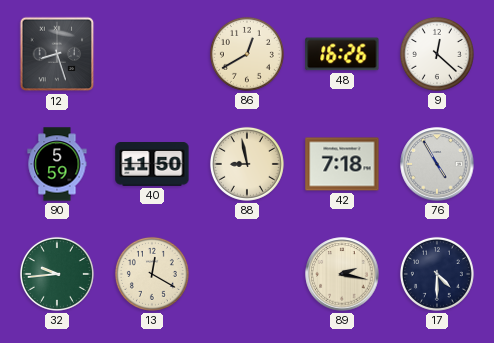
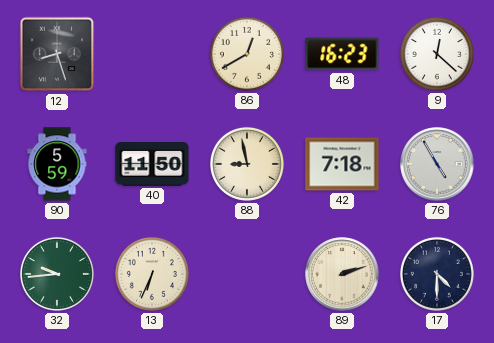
48: 16:26 -> 16:23 (342, 54)
13: 12:20 -> 6:34 (152, 274)
89: 2:17 -> 2:12 (342, 274)
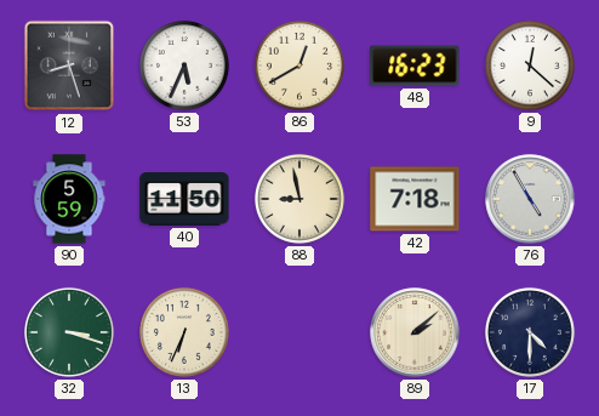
53: none -> 5:34 (184, 65)
32: 9:44 -> 3:18 (69, 332)
89: 2:12 -> 2:08 (415, 332)
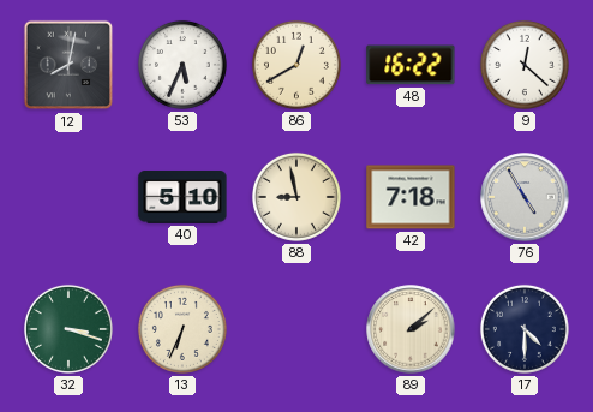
12: 8:27 -> 8:02 (68, 65)
48: 16:23 -> 16:22 (411, 65)
90: 5:59 -> none (69, 199)
40: 11:50 -> 5:10 (182, 198)
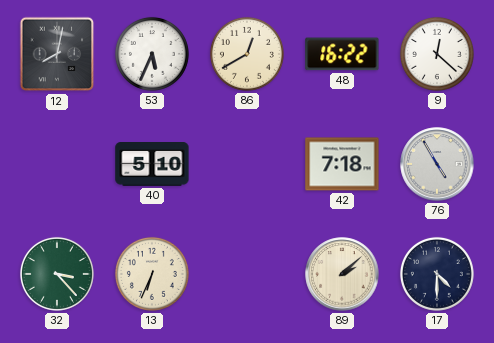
88: 8:58 -> none (296, 197)
32: 3:18 -> 3:23 (57, 274)
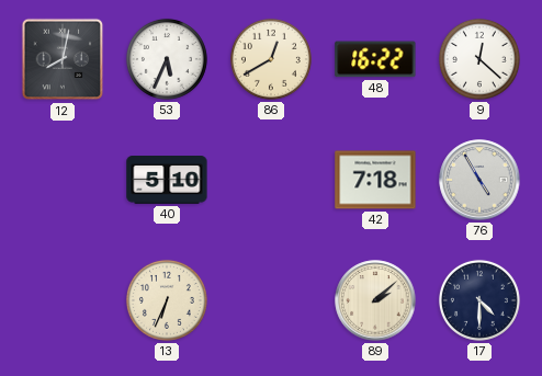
32: 3:23 -> none (57, 274)
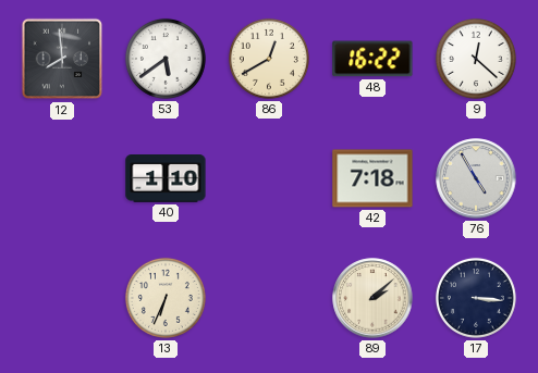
12: 8:02 -> 7:59 (62, 59)
53: 5:34 -> 5:39 (166, 59)
40: 5:10 -> 1:10 (166, 179)
17: 4:30 -> 3:16 (476, 298)
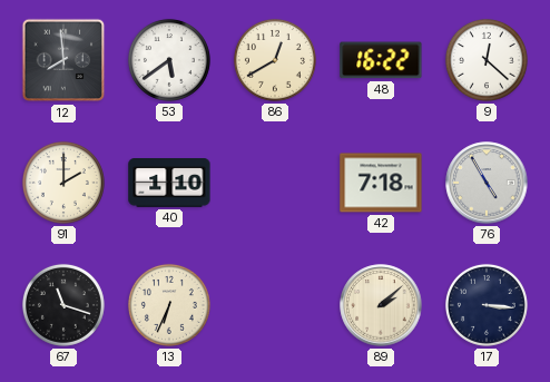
91: none -> 2:00 (63, 183)
67: none -> 11:18 (63, 305)
